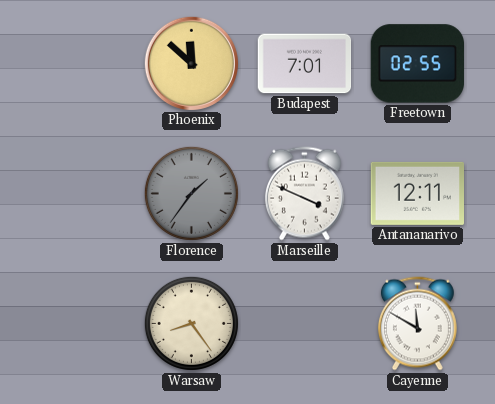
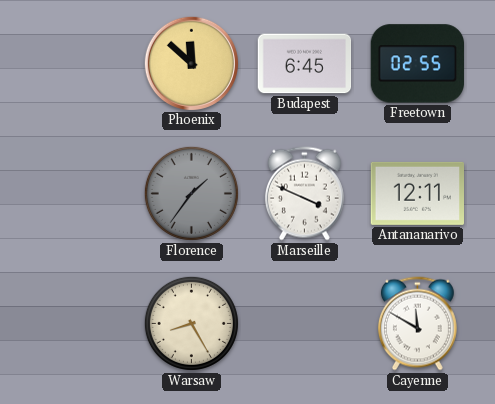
Budapest: 7:01 -> 6:45 (305, 64)
Warsaw: 8:24 -> 8:25 (191, 323)
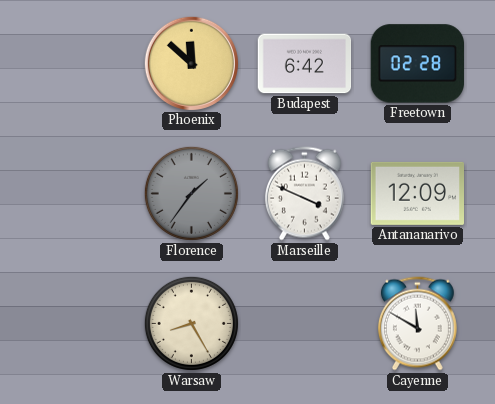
Budapest: 6:45 -> 6:42 (305, 64)
Freetown: 02:55 -> 02:28 (417, 64)
Antananarivo: 12:11 -> 12:09 (418, 193)
